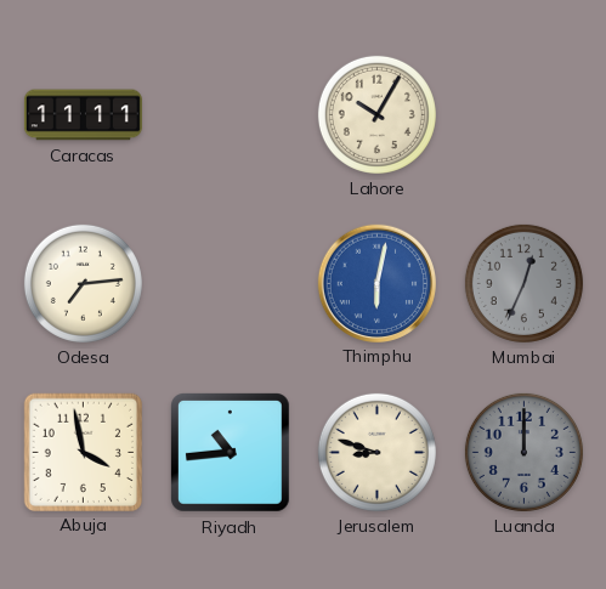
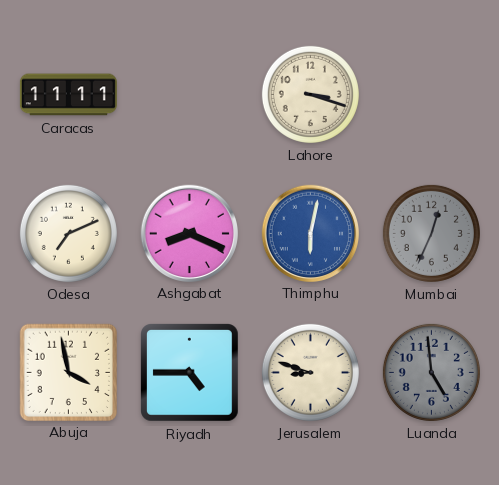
Lahore: 10:05 -> 3:18 (310, 94)
Odesa: 7:14 -> 7:11 (68, 233)
Ashgabat: none -> 8:19 (189, 233)
Riyadh: 10:44 -> 4:45 (190, 373)
Luanda: 12:00 -> 4:59 (431, 372)
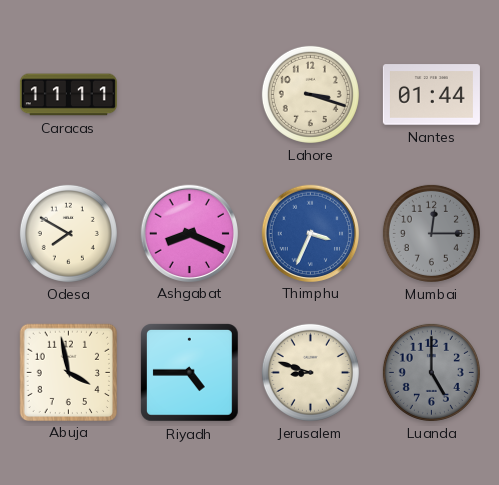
Nantes: none -> 01:44 (431, 95)
Odesa: 7:11 -> 7:50 (68, 233)
Thimphu: 6:02 -> 3:34 (310, 233)
Mumbai: 12:34 -> 12:15 (431, 233)
Luanda: 4:59 -> 5:00 (431, 372)
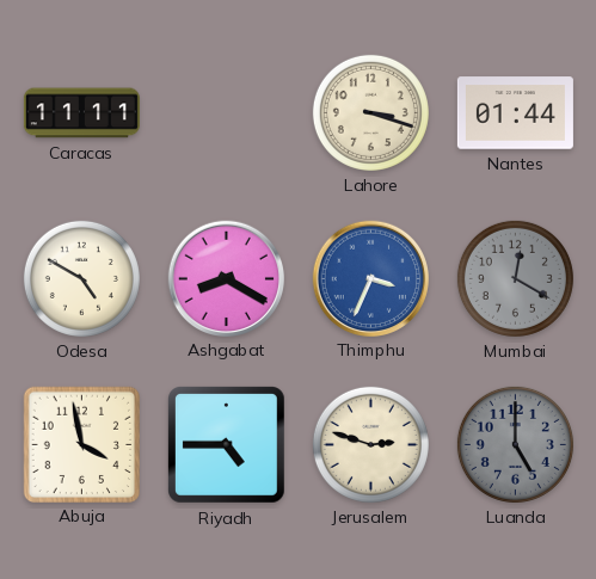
Odesa: 7:50 -> 4:50 (81, 278)
Ashgabat: 8:19 -> 8:20 (226, 278)
Mumbai: 12:15 -> 12:20 (515, 278)
Jerusalem: 8:48 -> 2:48 (370, 444)
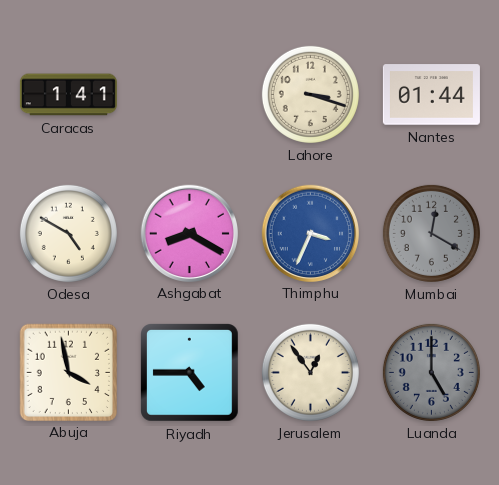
Caracas: 11:11 -> 1:41 (68, 95)
Jerusalem: 2:48 -> 12:54 (310, 372)
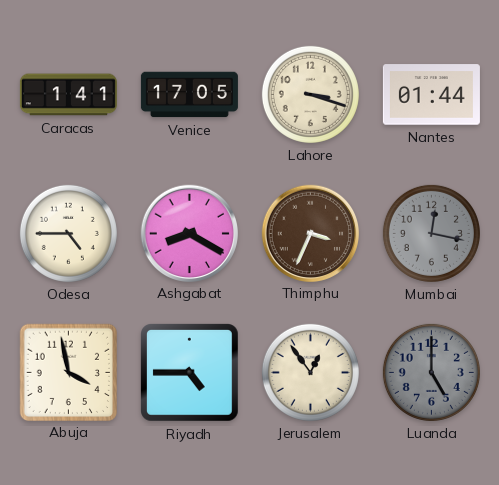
Venice: none -> 17:05 (189, 95)
Odesa: 4:50 -> 4:45 (68, 233)
Thimphu dial: blue -> brown (310, 233)
Mumbai: 12:20 -> 12:17 (431, 233)
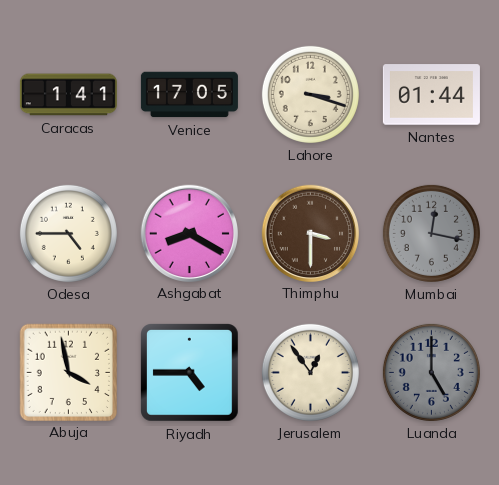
Thimphu: 3:34 -> 3:30 (310, 233)
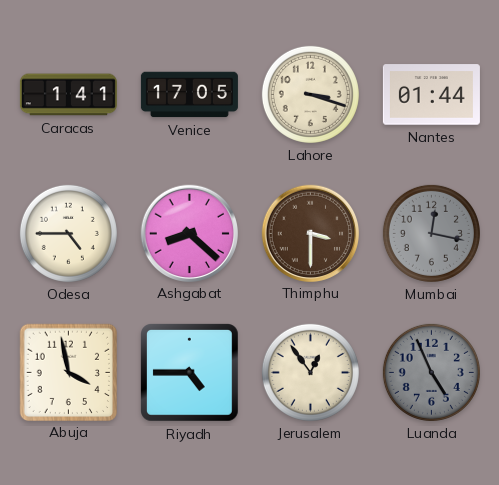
Ashgabat: 8:20 -> 8:22 (189, 233)
Luanda: 5:00 -> 4:56 (431, 372)
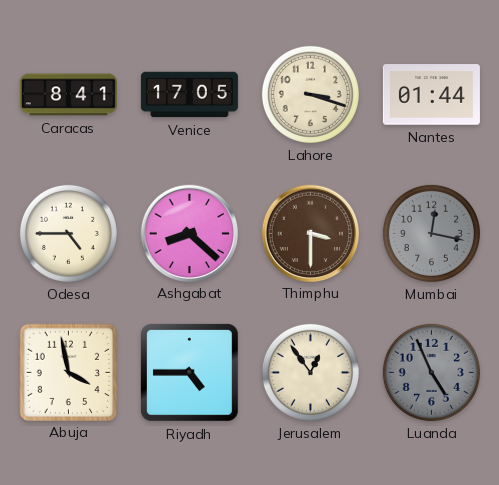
Caracas: 1:41 -> 8:41 (68, 95)
